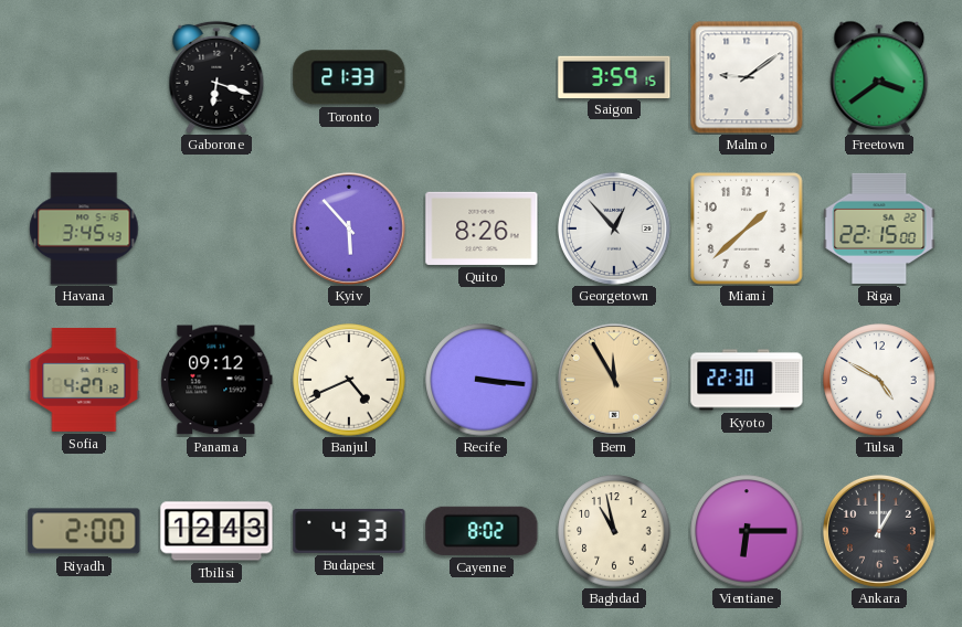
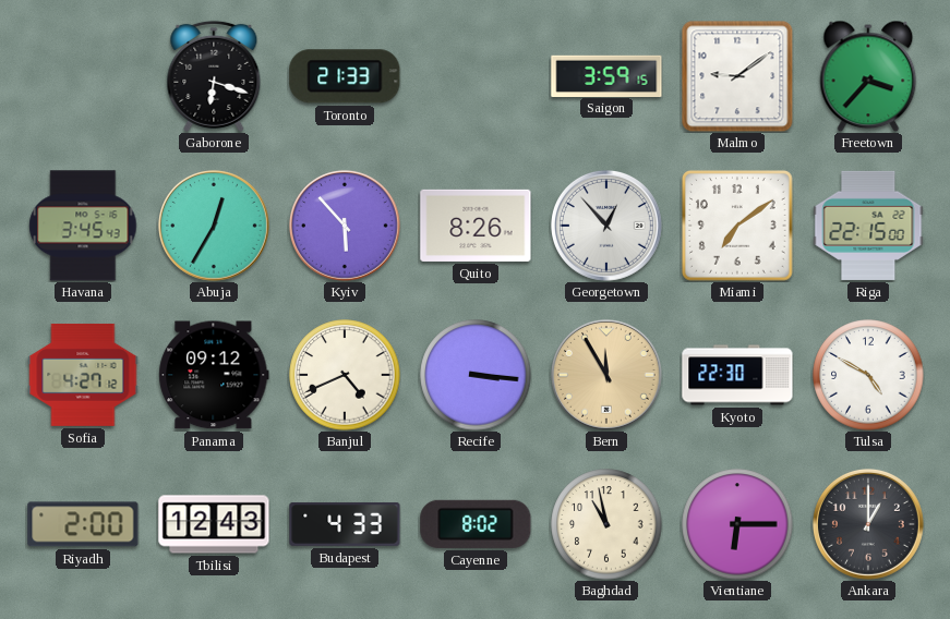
Freetown: 3:39 -> 3:37 (868, 76)
Abuja: none -> 12:35 (214, 226)
Miami: 1:38 -> 7:09 (737, 226)
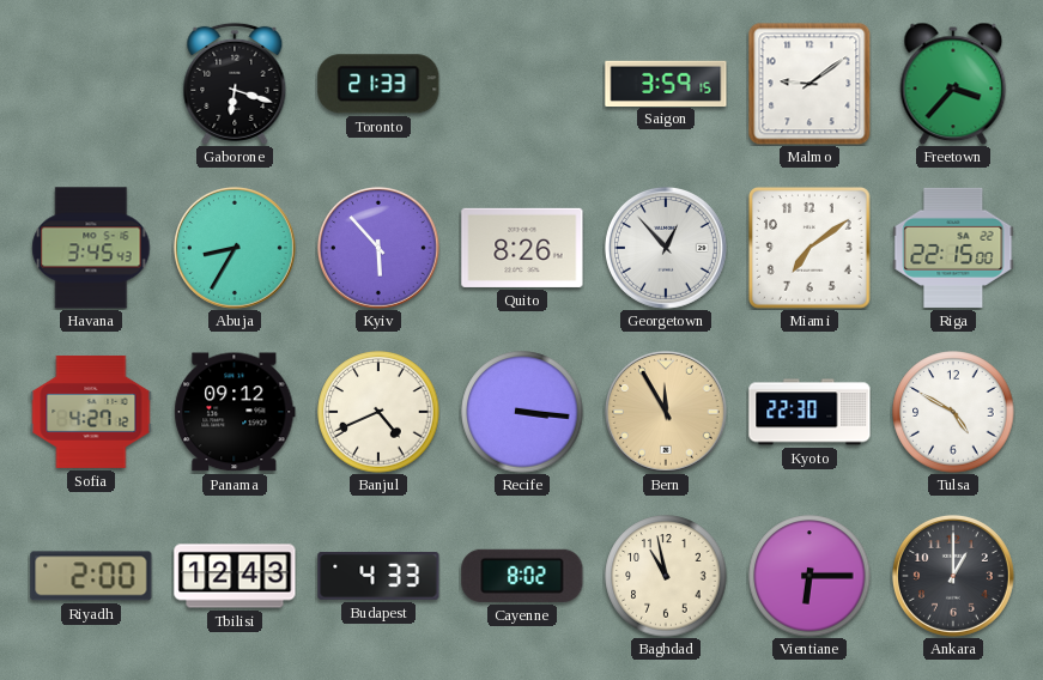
Abuja: 12:35 -> 8:35 (235, 248)
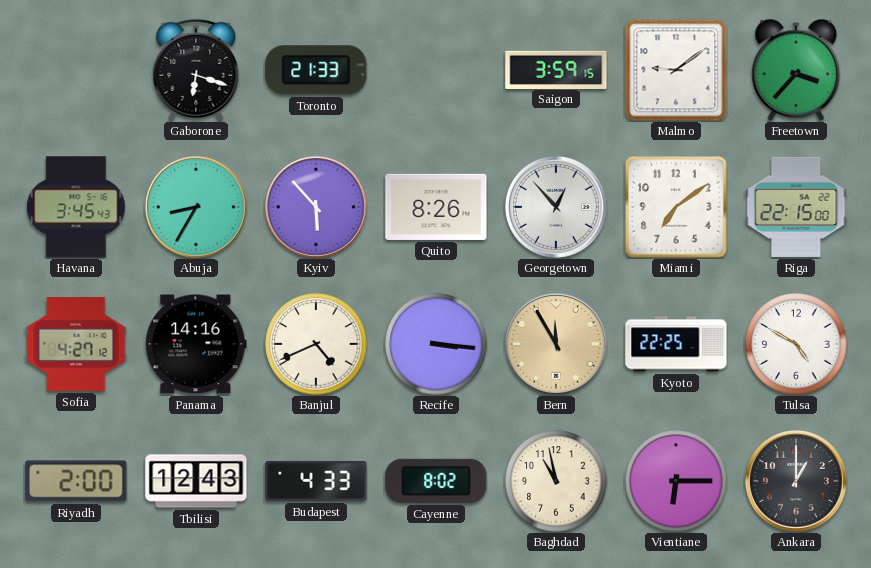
Panama: 09:12 -> 14:16 (196, 344)
Kyoto: 22:30 -> 22:25 (676, 344)
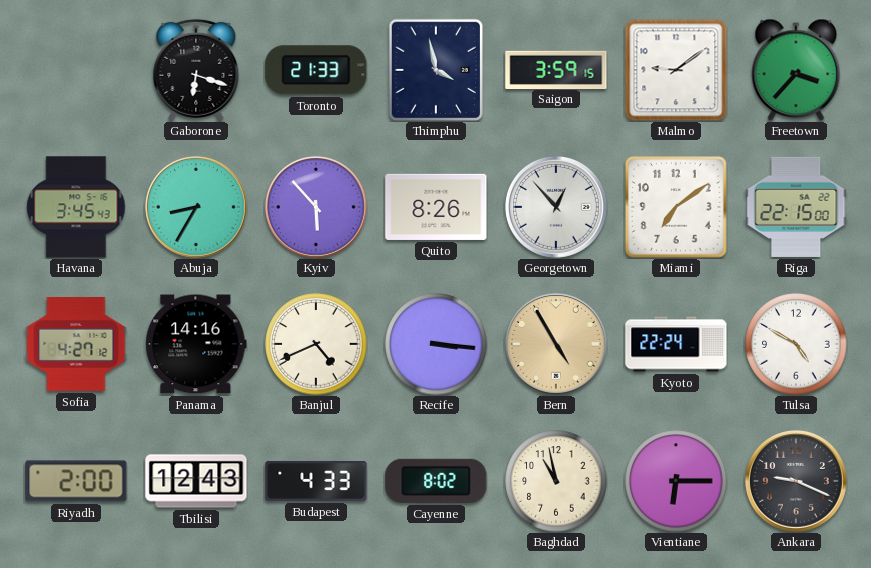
Thimphu: none -> 3:58 (435, 69)
Bern: 11:55 -> 4:55 (556, 344)
Kyoto: 22:25 -> 22:24 (676, 344)
Ankara: 1:00 -> 9:19 (796, 481)
